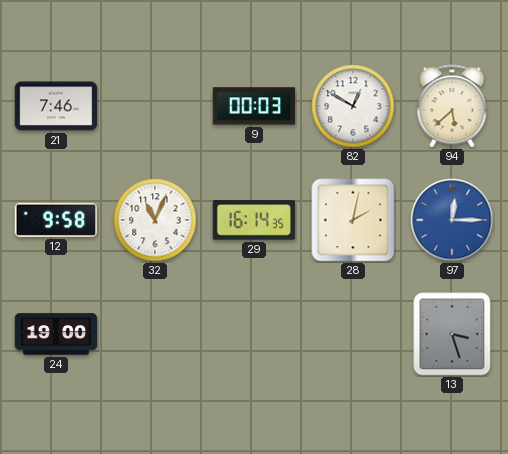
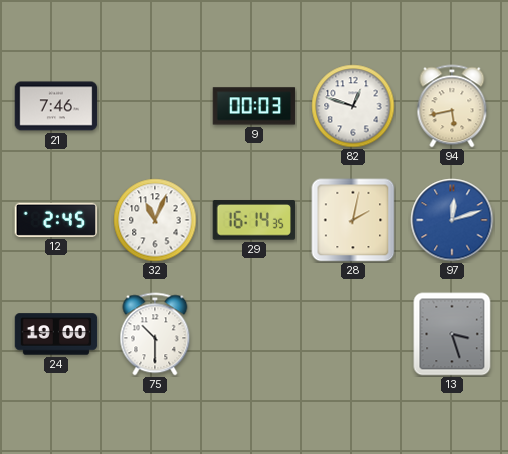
82: 12:50 -> 12:48 (353, 106)
94: 5:38 -> 5:43 (452, 106)
12: 9:58 -> 2:45 (56, 220)
97: 12:15 -> 12:12 (452, 220)
75: none -> 10:30 (155, 334)
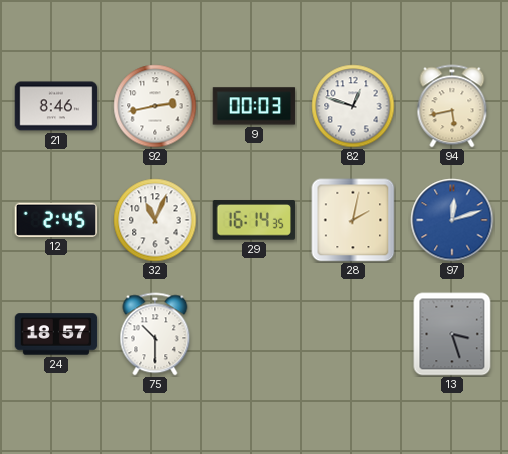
21: 7:46 -> 8:46 (56, 106)
92: none -> 2:43 (155, 106)
24: 19:00 -> 18:57 (56, 334)
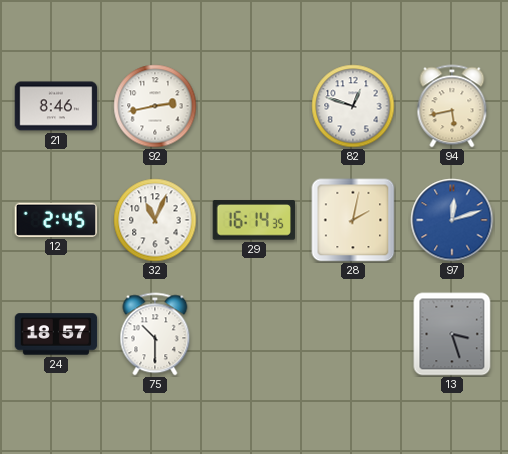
9: 00:03 -> none (254, 106)
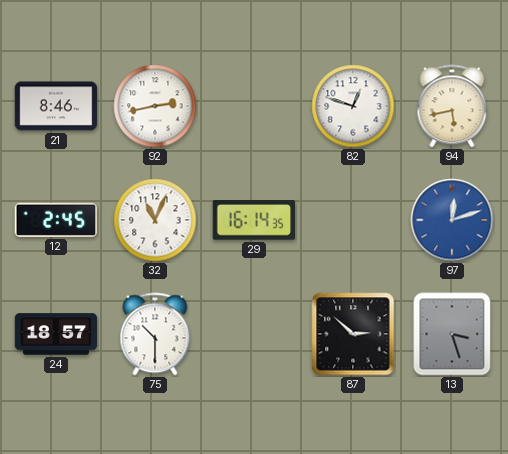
28: 2:02 -> none (353, 220)
87: none -> 2:52 (353, 334)
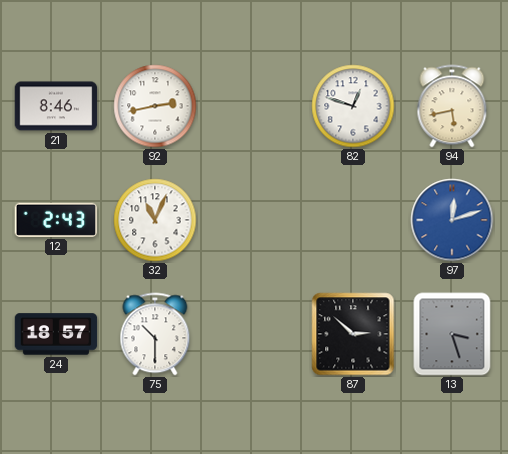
12: 2:45 -> 2:43 (56, 220)
29: 16:14 -> none (254, 220)
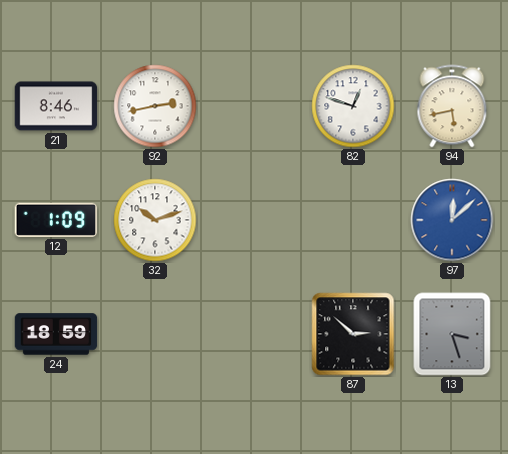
12: 2:43 -> 1:09 (56, 220)
32: 11:04 -> 10:12 (155, 220)
97: 12:12 -> 12:08 (452, 220)
24: 18:57 -> 18:59 (56, 334)
75: 10:30 -> none (155, 334)
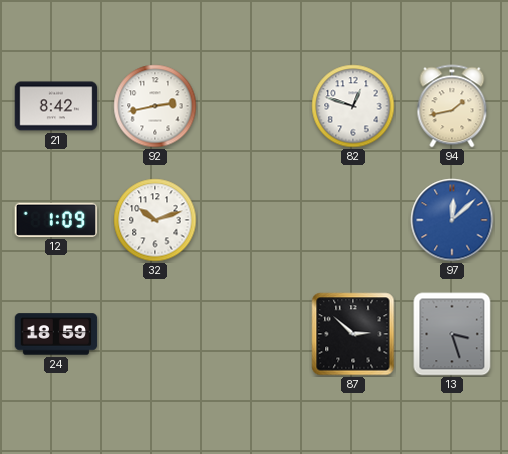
21: 8:46 -> 8:42 (56, 106)
94: 5:43 -> 1:43 (452, 106)
